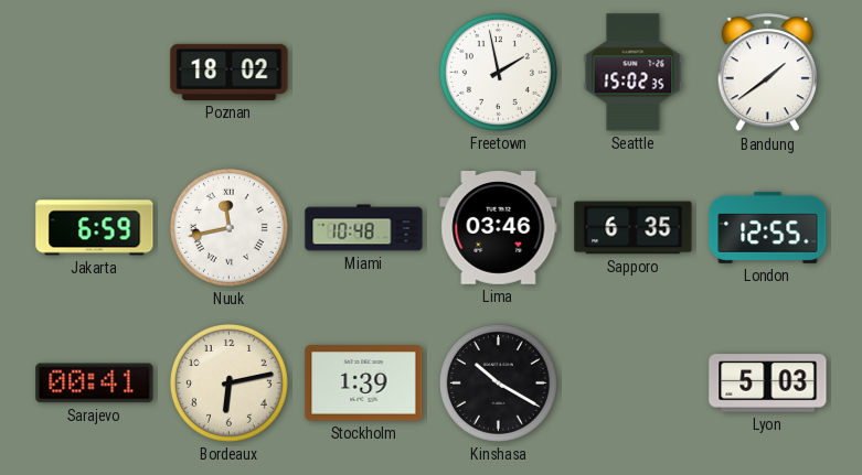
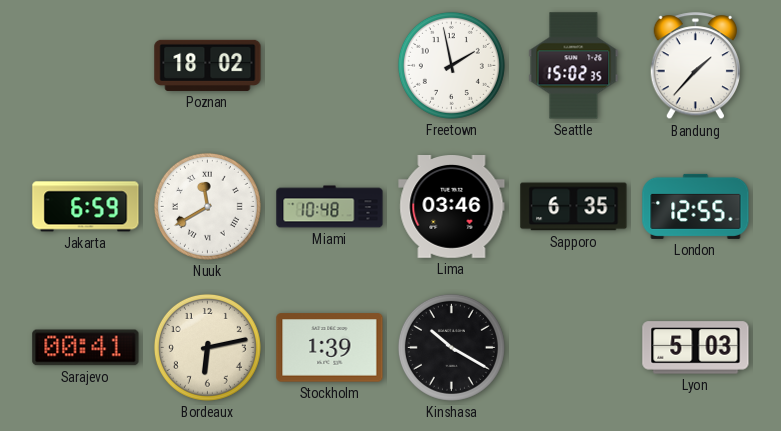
Bandung: 1:39 -> 1:37 (695, 66)
Nuuk: 11:43 -> 11:40 (207, 206)
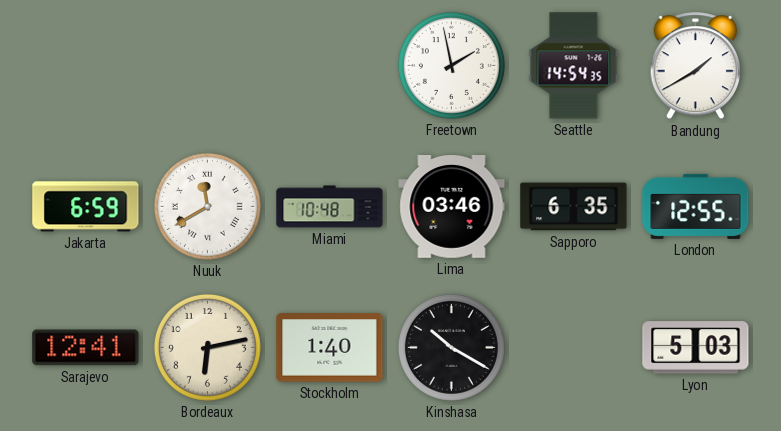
Poznan: 18:02 -> none (208, 65)
Seattle: 15:02 -> 14:54 (574, 66)
Bandung: 1:37 -> 1:40 (695, 66)
Sarajevo: 00:41 -> 12:41 (86, 348)
Stockholm: 1:39 -> 1:40 (330, 348)
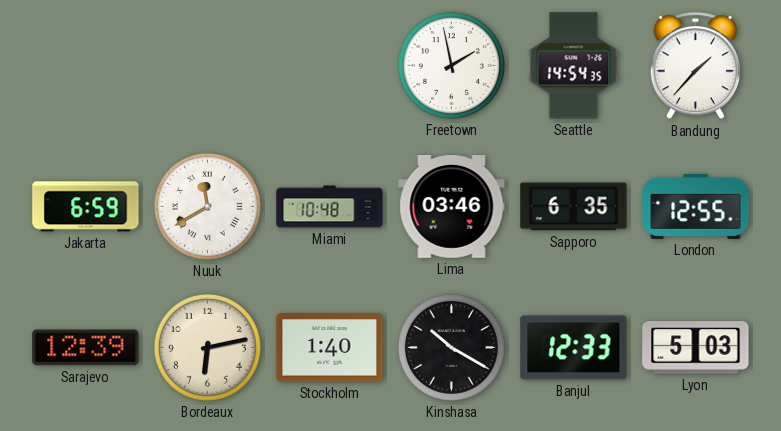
Bandung: 1:40 -> 1:37 (695, 66)
Sarajevo: 12:41 -> 12:39 (86, 348)
Banjul: none -> 12:33 (574, 348)
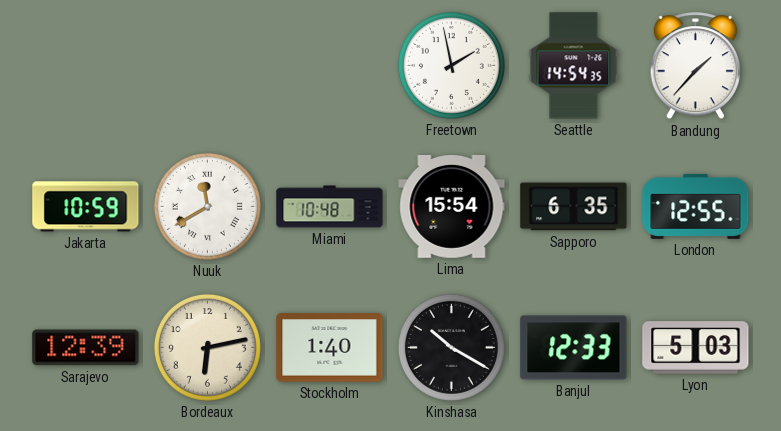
Jakarta: 6:59 -> 10:59 (86, 207)
Lima: 03:46 -> 15:54 (452, 207)
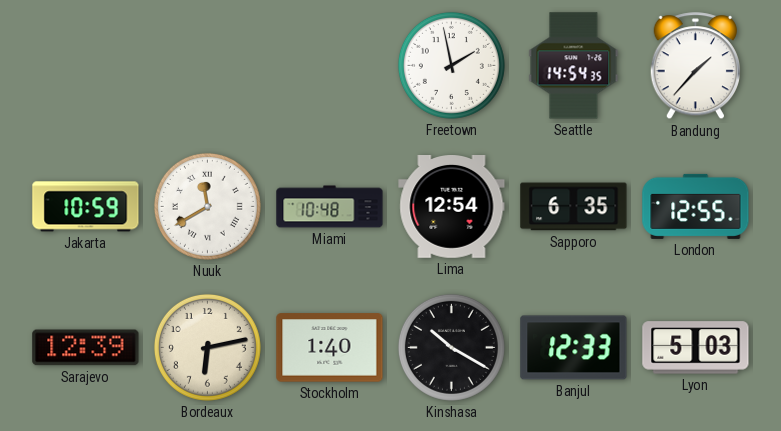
Lima: 15:54 -> 12:54 (452, 207)
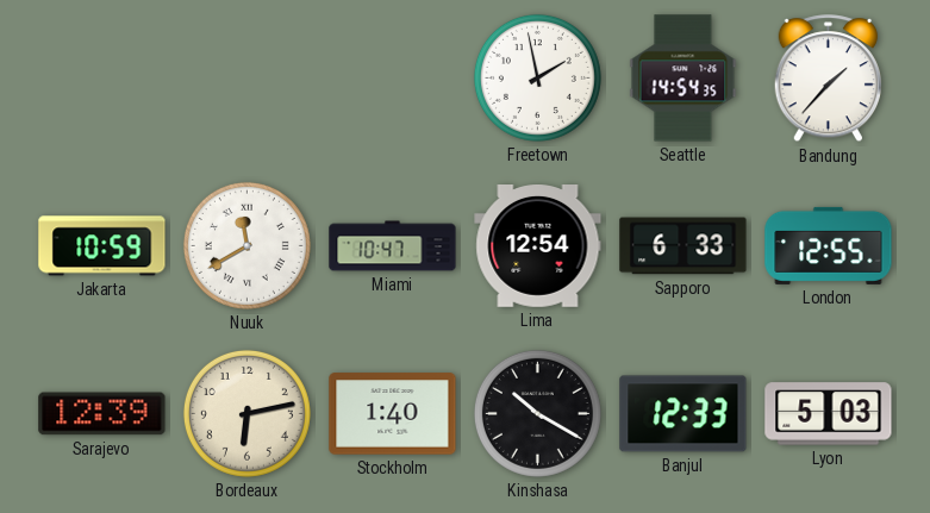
Miami: 10:48 -> 10:47 (393, 246)
Sapporo: 6:35 -> 6:33 (684, 246)
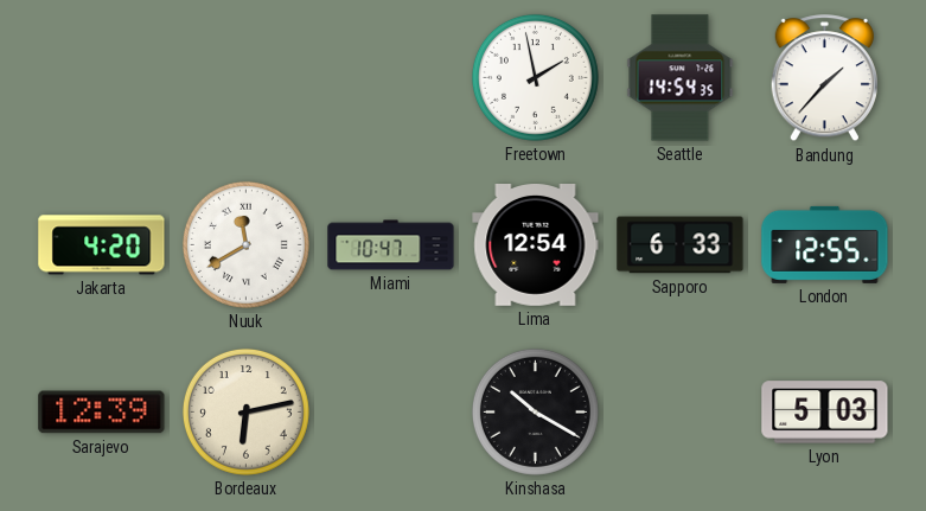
Jakarta: 10:59 -> 4:20 (102, 245)
Stockholm: 1:40 -> none (393, 414)
Banjul: 12:33 -> none (684, 414)
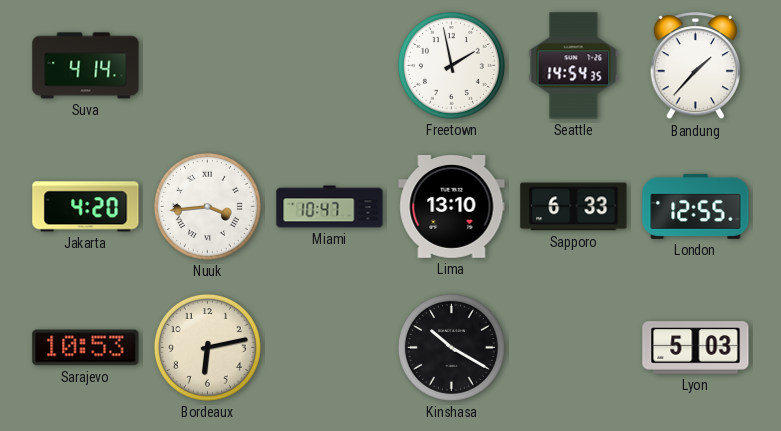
Suva: none -> 4:14 (86, 66)
Nuuk: 11:40 -> 3:44 (207, 206)
Lima: 12:54 -> 13:10 (452, 207)
Sarajevo: 12:39 -> 10:53 (86, 348)
